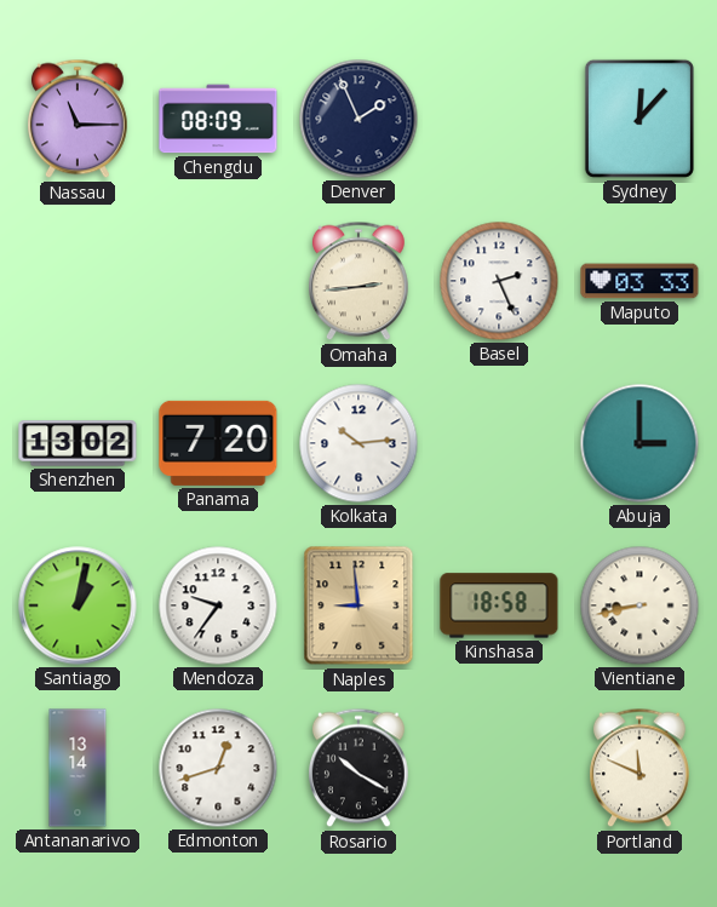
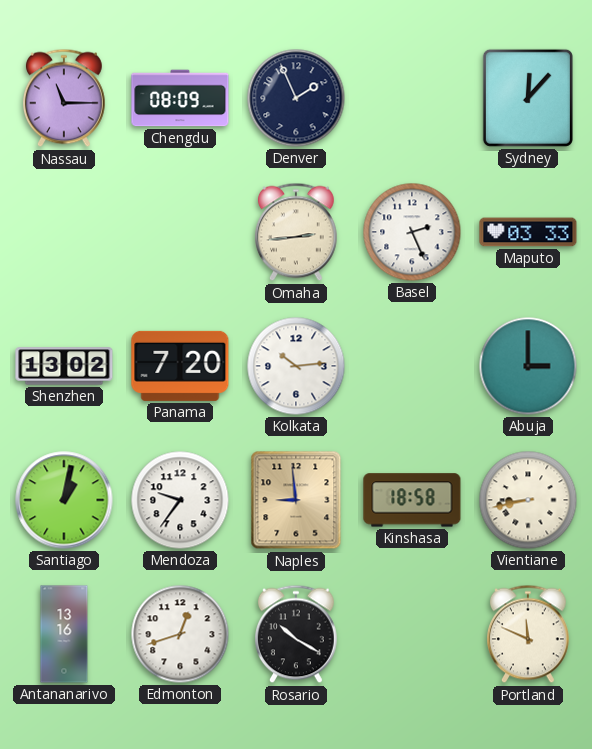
Antananarivo: 13:14 -> 13:16 (64, 634)
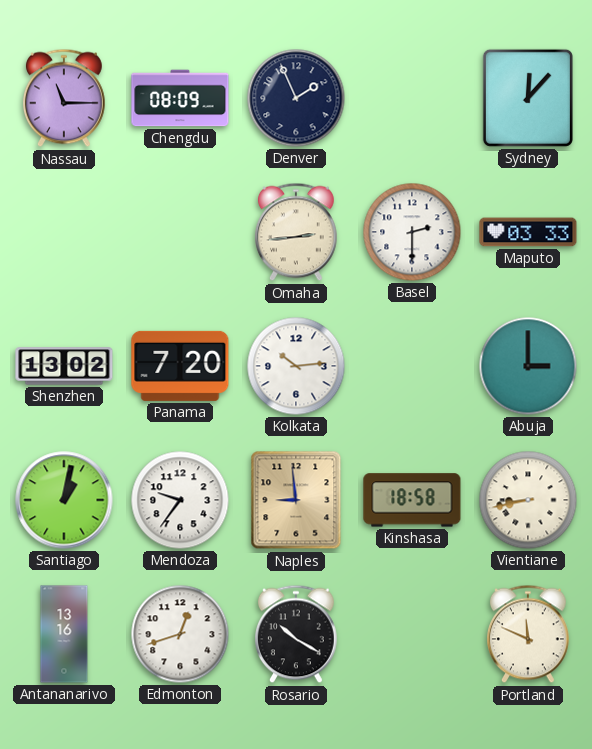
Basel: 2:26 -> 2:30 (412, 232)
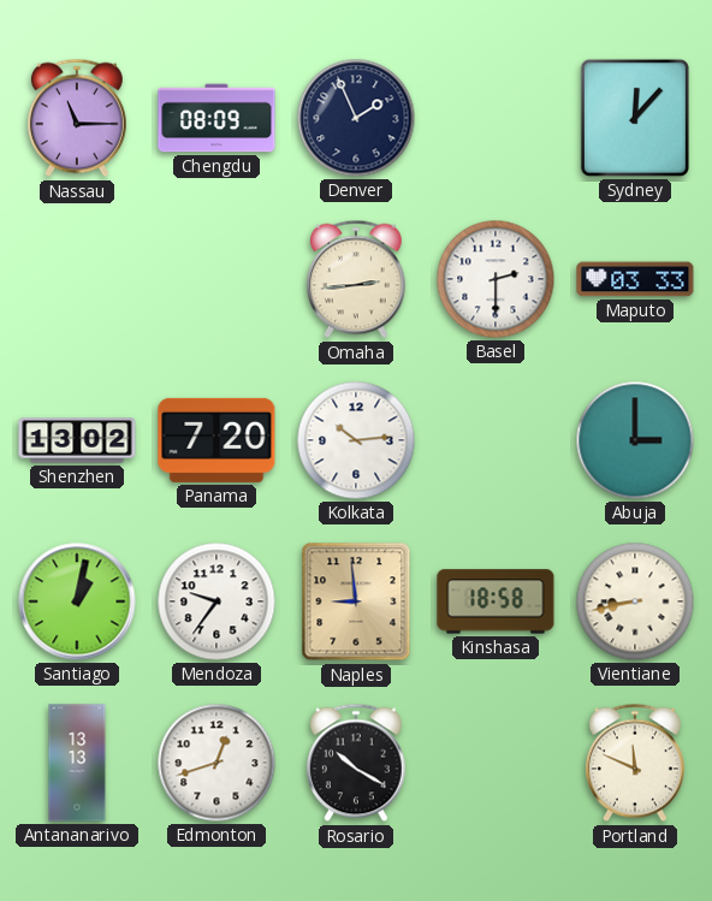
Antananarivo: 13:16 -> 13:13 (77, 763)
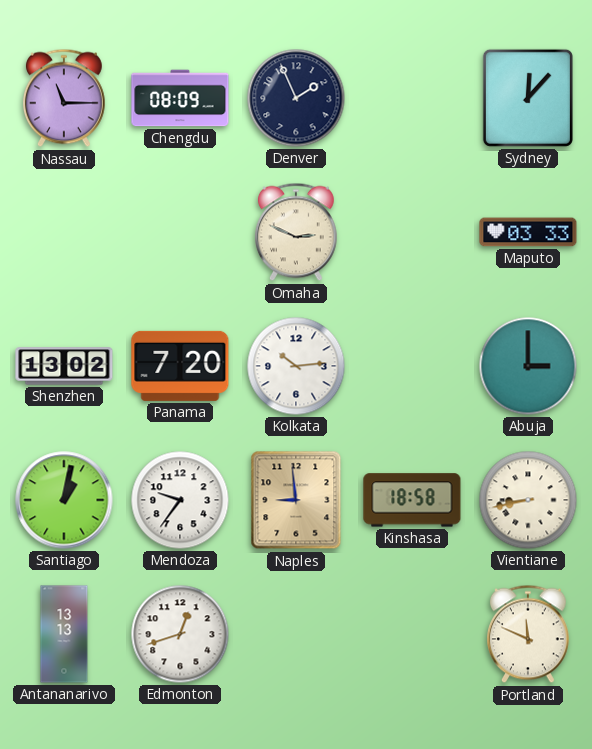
Omaha: 2:44 -> 2:49 (297, 232)
Basel: 2:30 -> none (496, 279)
Rosario: 10:20 -> none (357, 763)
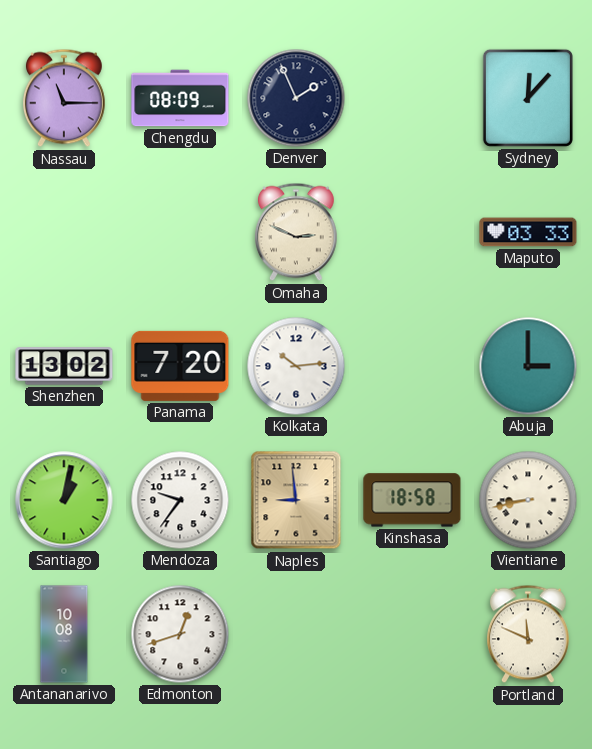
Antananarivo: 13:13 -> 10:08 (64, 634)
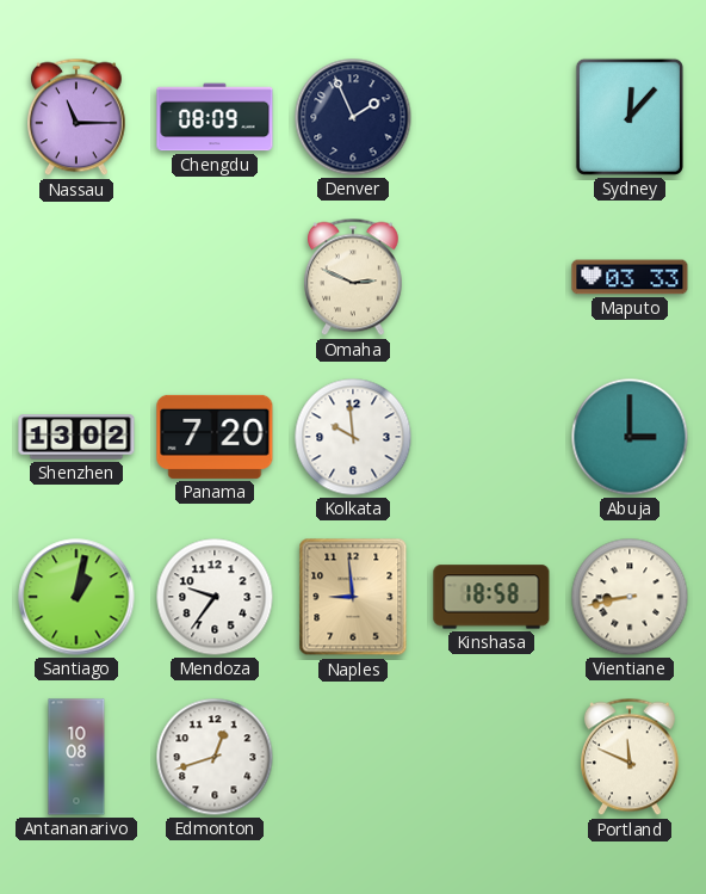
Kolkata: 10:14 -> 9:59 (353, 437)
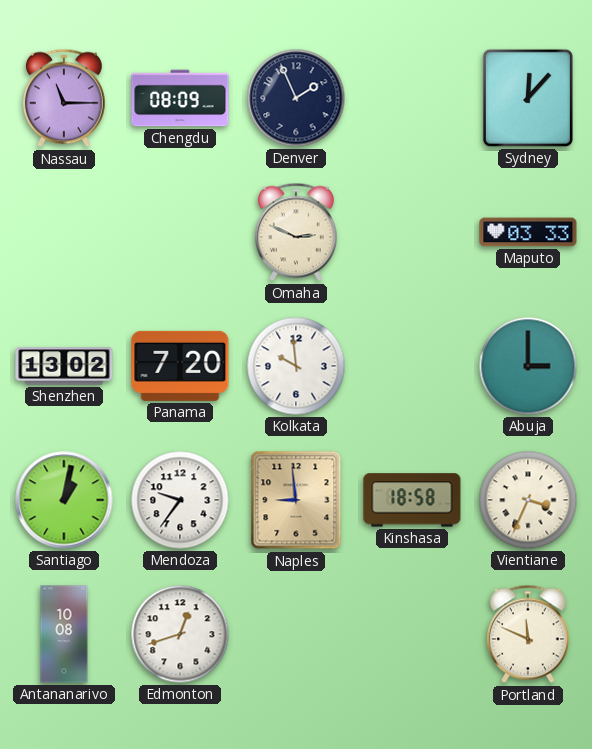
Vientiane: 8:43 -> 3:34 (528, 500)
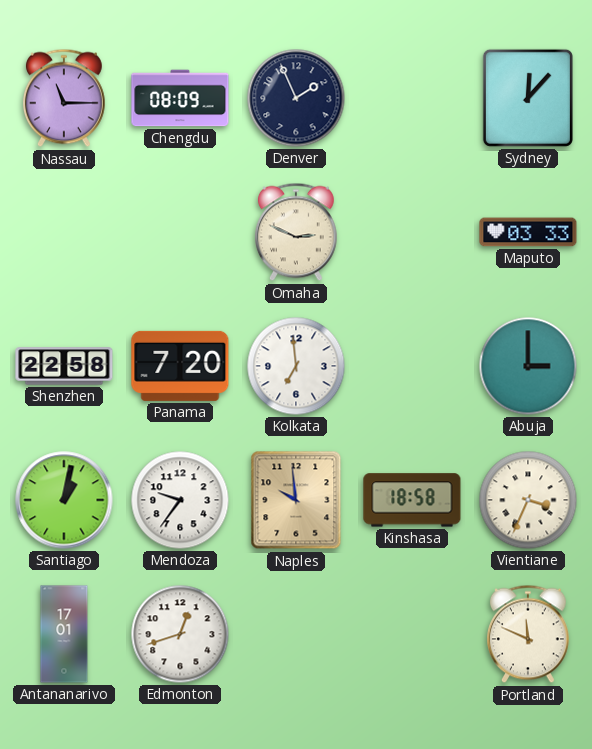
Shenzhen: 13:02 -> 22:58 (64, 366)
Kolkata: 9:59 -> 6:59 (296, 366)
Naples: 8:59 -> 9:59 (296, 500)
Antananarivo: 10:08 -> 17:01 (64, 634)
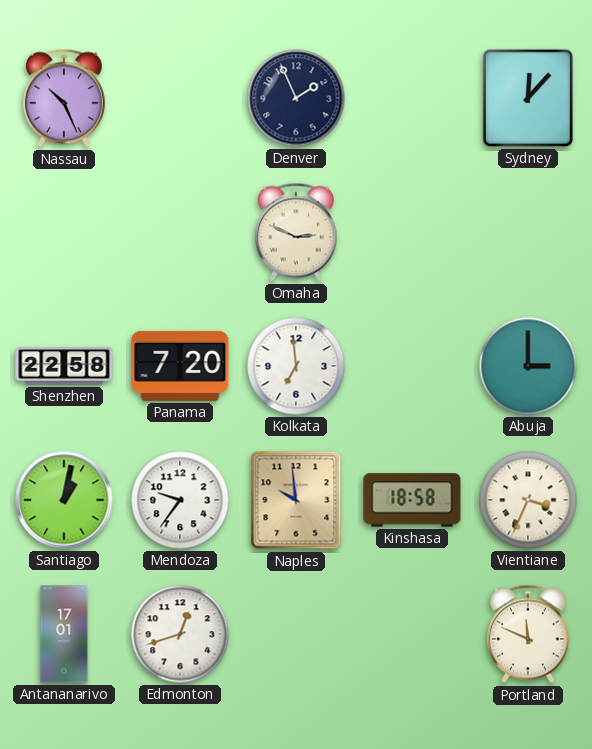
Nassau: 11:15 -> 10:26 (65, 98)
Chengdu: 08:09 -> none (180, 98)
Maputo: 03:33 -> none (528, 232)
